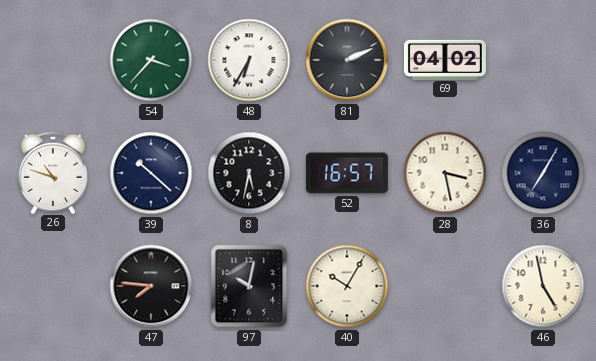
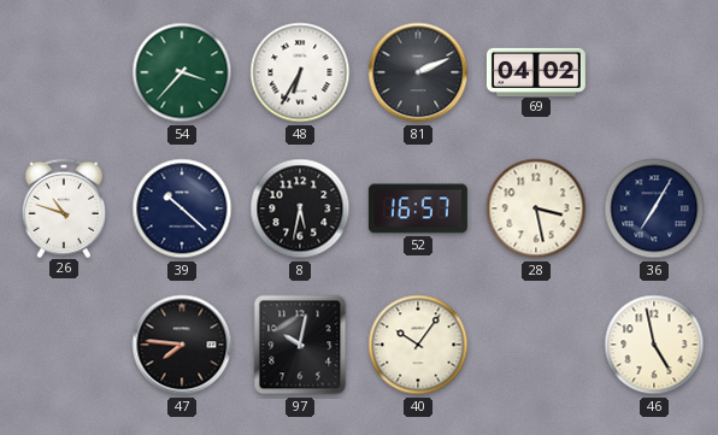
40: 10:05 -> 10:06 (418, 345)
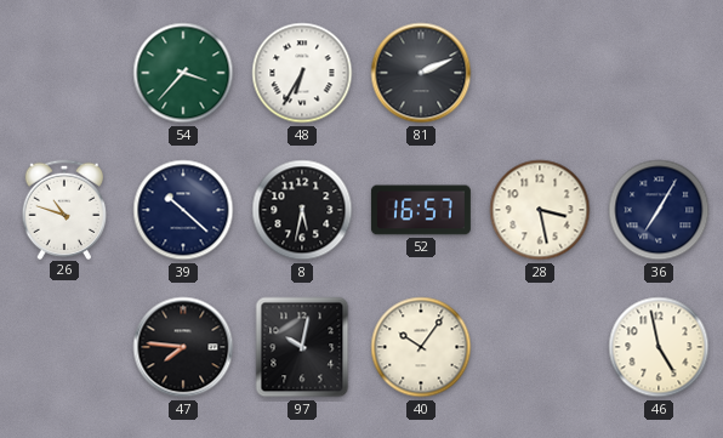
69: 04:02 -> none (536, 71)
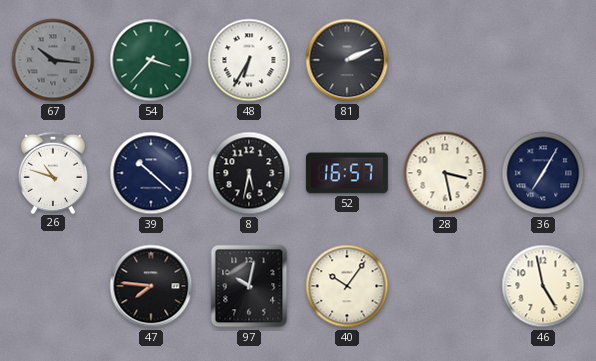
67: none -> 10:16 (53, 60)
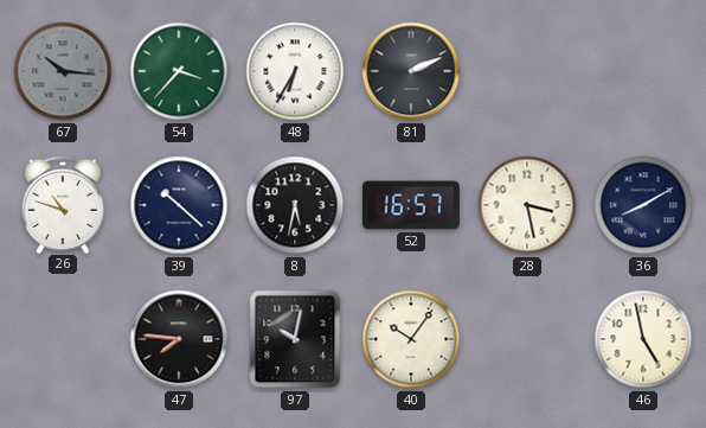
36: 7:05 -> 8:10 (643, 205)
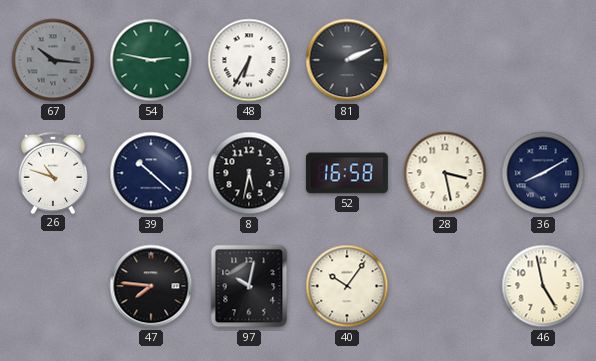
54: 3:37 -> 2:47 (151, 60)
52: 16:57 -> 16:58 (347, 173)
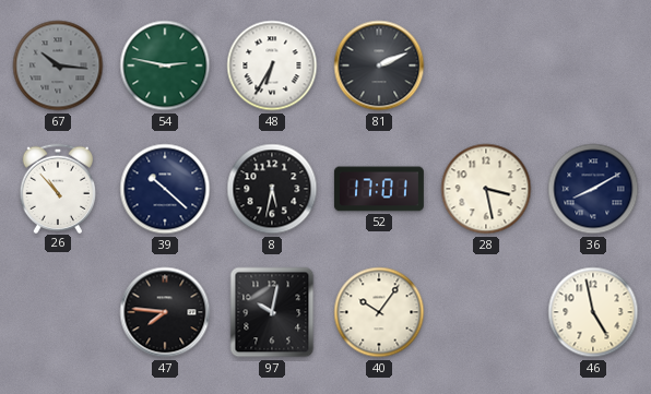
26: 10:48 -> 10:53 (58, 188)
52: 16:58 -> 17:01 (379, 189)
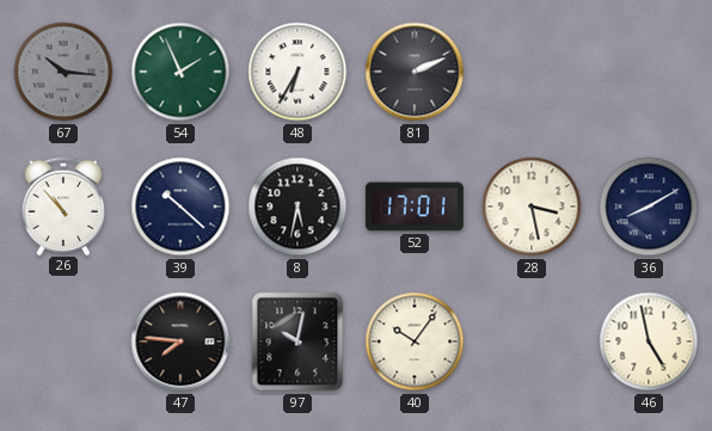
54: 2:47 -> 1:56 (180, 72)
